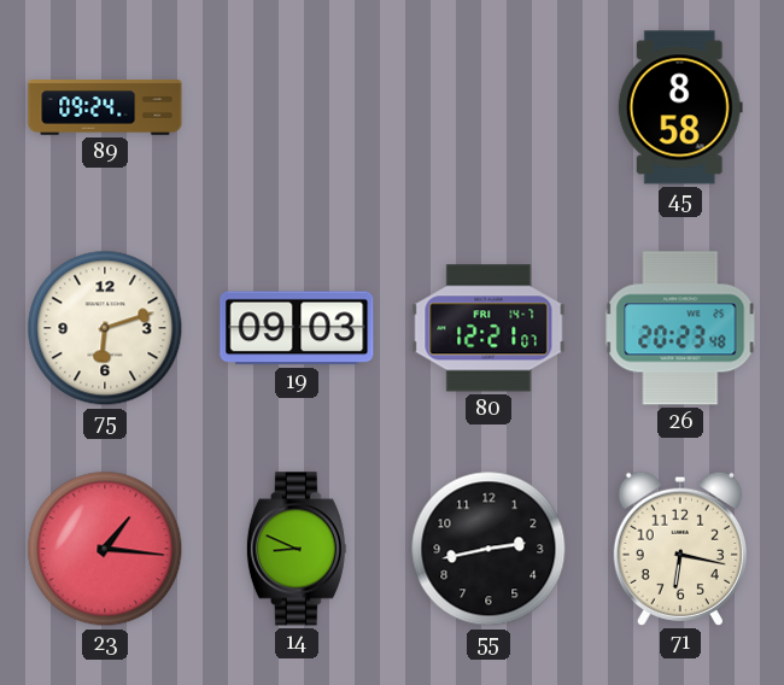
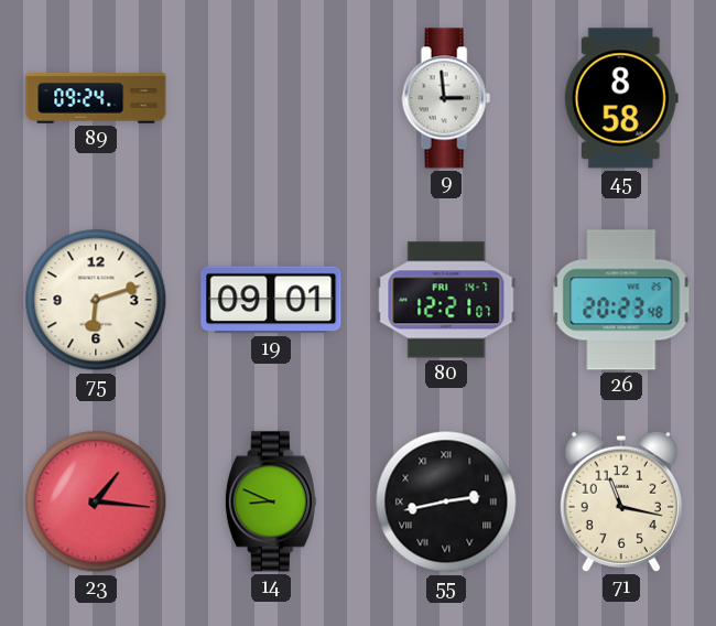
9: none -> 2:59 (446, 98)
19: 09:03 -> 09:01 (271, 300)
55 numerals: Arabic -> Roman (446, 501)
71: 6:17 -> 11:17 (621, 501)
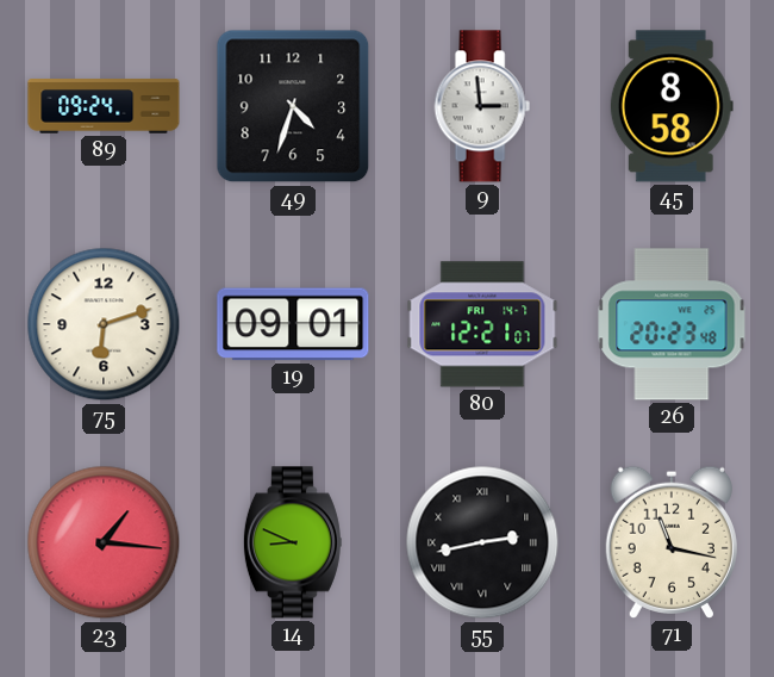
49: none -> 4:33 (293, 106)
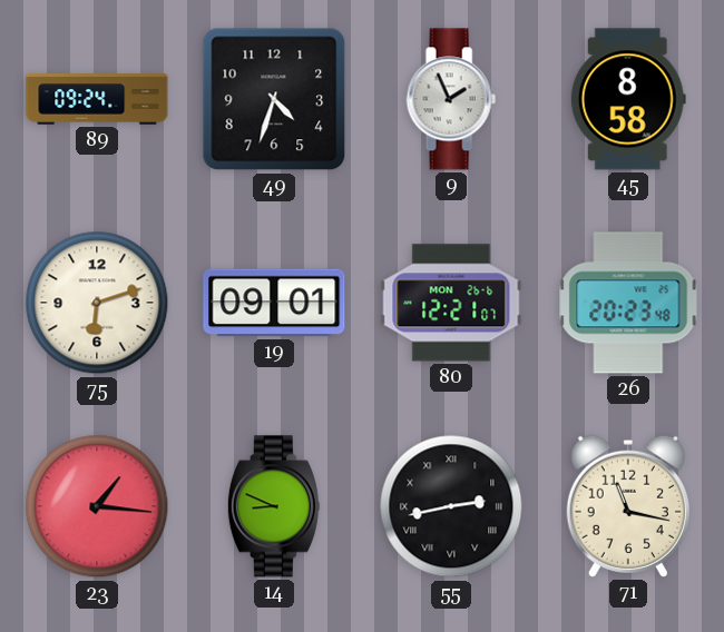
9: 2:59 -> 1:56 (451, 99)
80 date: FRI 14-7 -> MON 26-6 (451, 303)
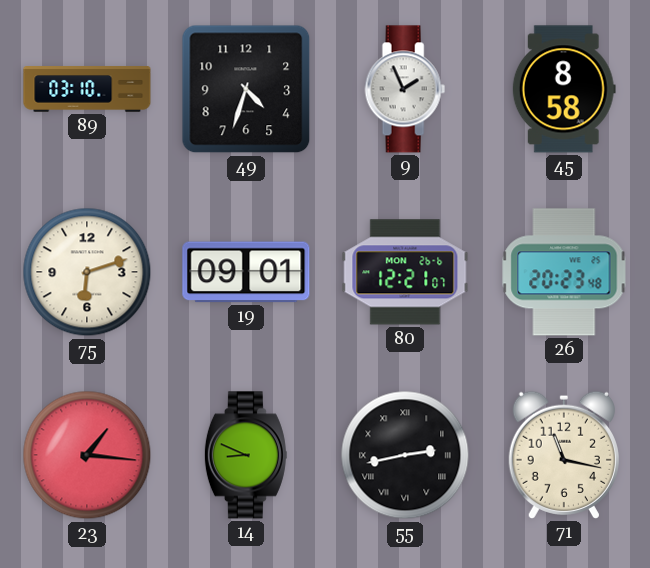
89: 09:24 -> 03:10 (87, 89)
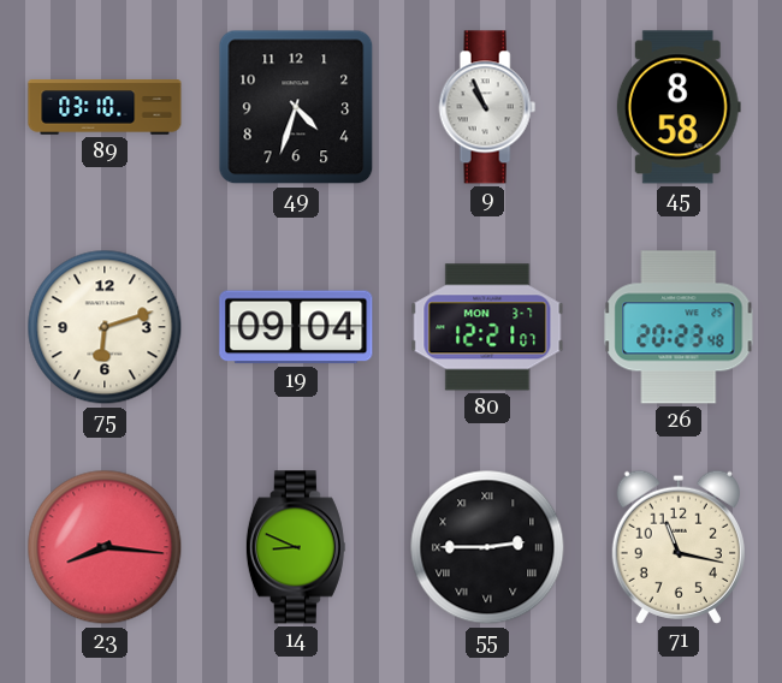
9: 1:56 -> 10:56 (487, 107)
19: 09:01 -> 09:04 (296, 327)
80 date: MON 26-6 -> MON 3-7 (487, 327)
23: 1:16 -> 8:16 (105, 547)
55: 2:43 -> 2:45 (487, 547)
